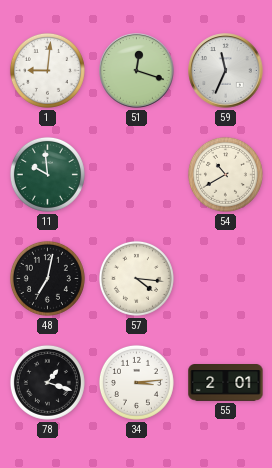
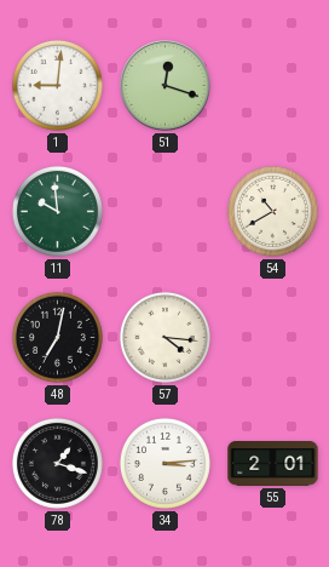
59: 11:34 -> none (226, 71)
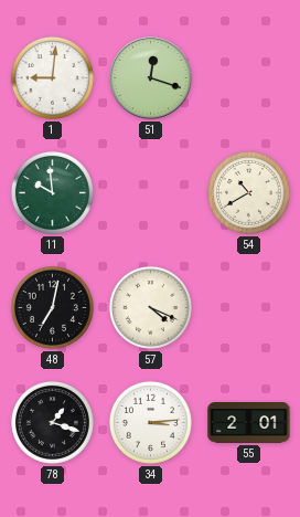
57: 4:16 -> 4:19 (150, 307)
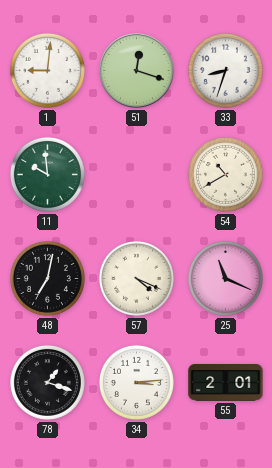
33: none -> 8:33 (225, 70)
25: none -> 11:19 (225, 278)
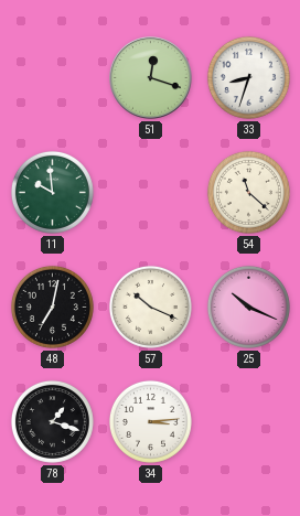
1: 9:01 -> none (47, 70)
54: 10:40 -> 11:22 (248, 192)
57: 4:19 -> 10:19 (150, 307)
25: 11:19 -> 10:19 (248, 307)
55: 2:01 -> none (226, 383)
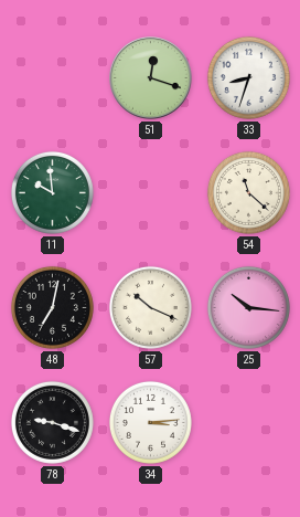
25: 10:19 -> 10:16 (248, 307)
78: 1:18 -> 9:18 (52, 422)
